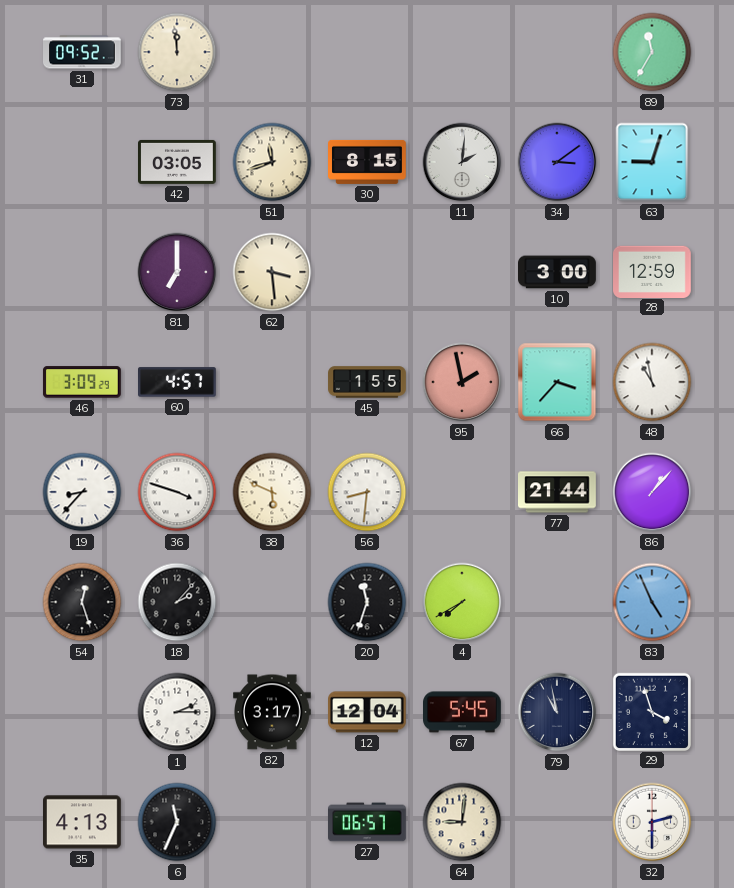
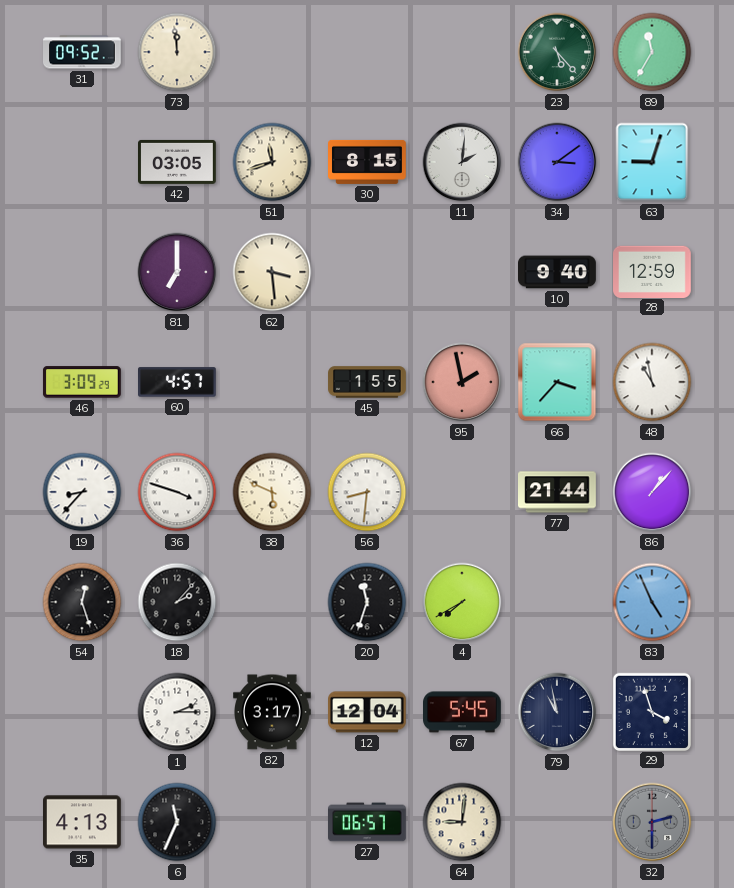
23: none -> 5:23 (557, 52)
10: 3:00 -> 9:40 (557, 272)
32 dial: white -> grey (652, 822)
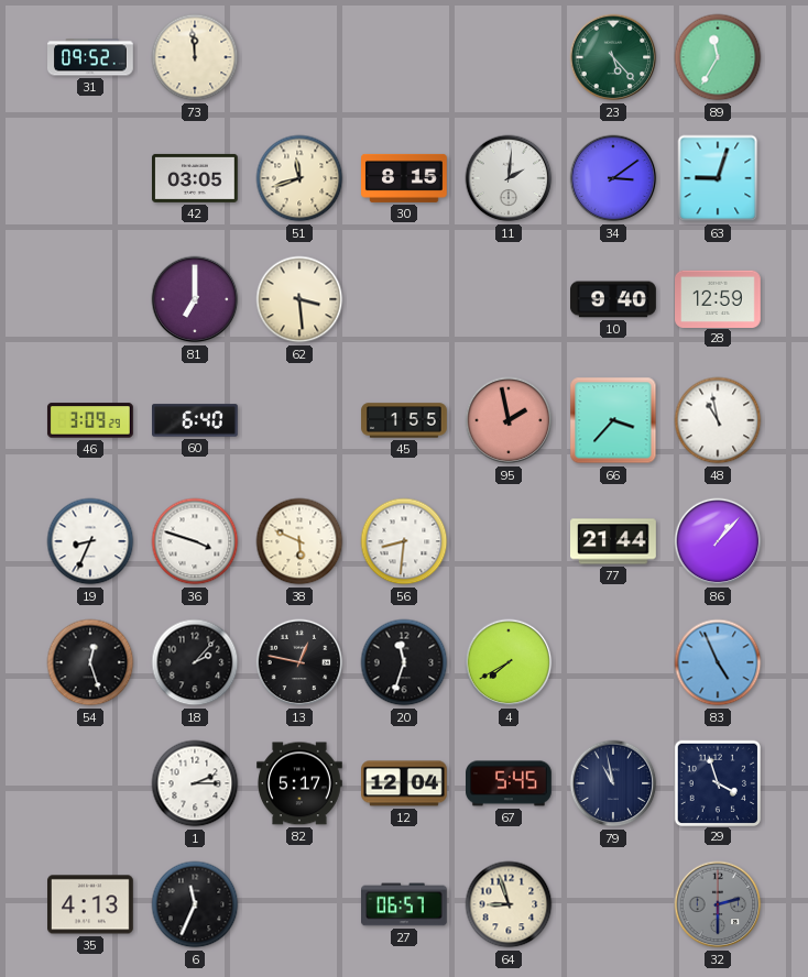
60: 4:57 -> 6:40 (196, 420)
19: 8:37 -> 8:34 (90, 541)
13: none -> 12:47 (299, 662)
82: 3:17 -> 5:17 (301, 783)
64: 9:01 -> 8:57 (509, 904)
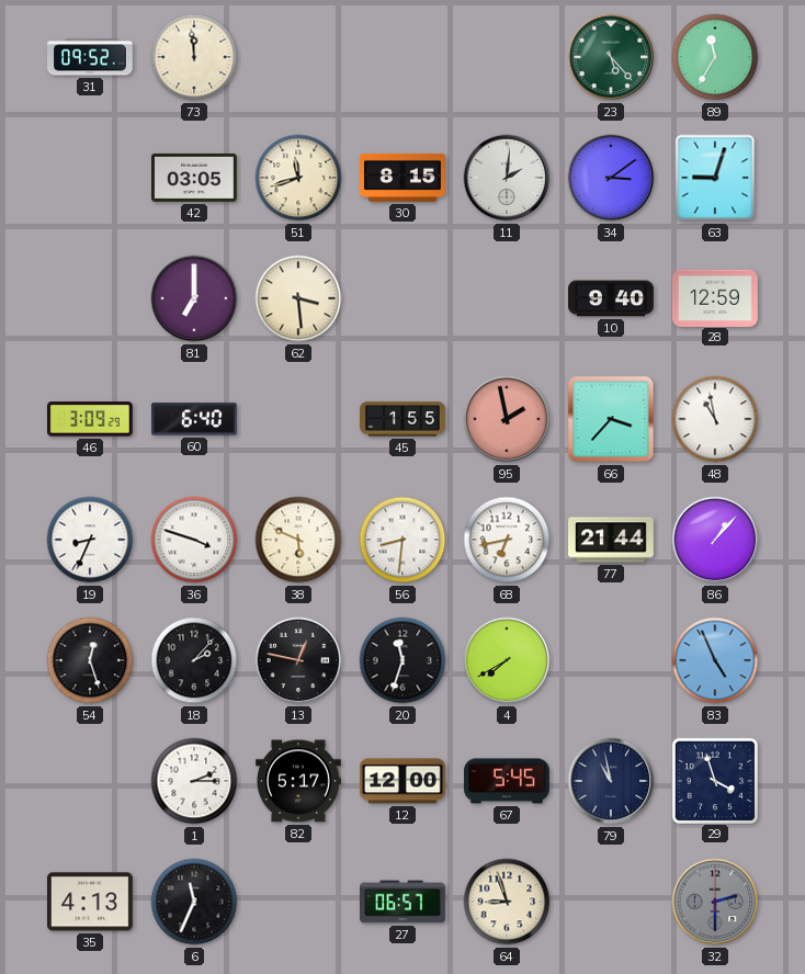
68: none -> 6:43 (507, 540)
12: 12:04 -> 12:00 (404, 781)
